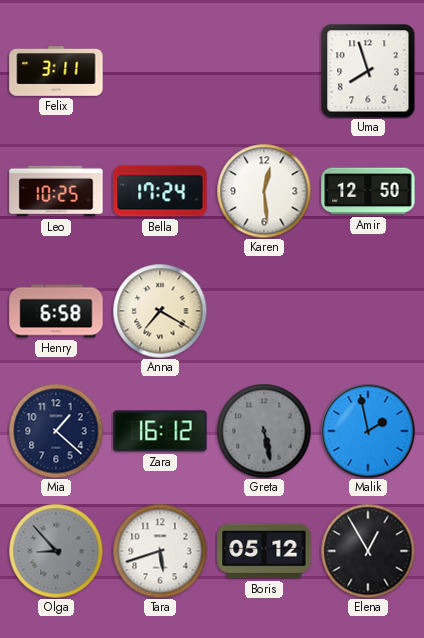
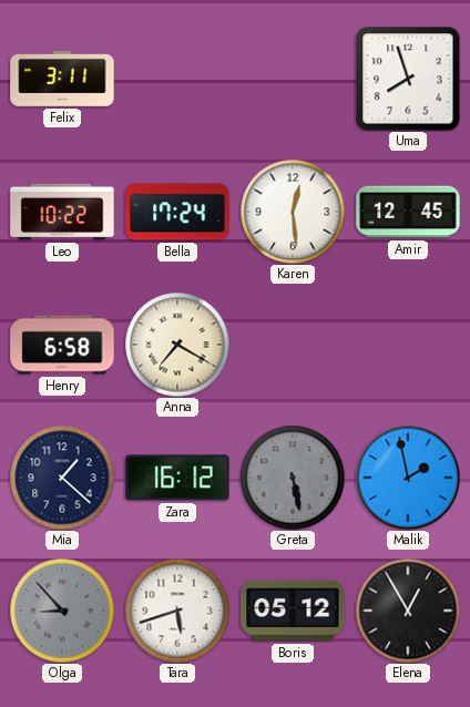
Leo: 10:25 -> 10:22 (62, 212)
Amir: 12:50 -> 12:45 (408, 212)
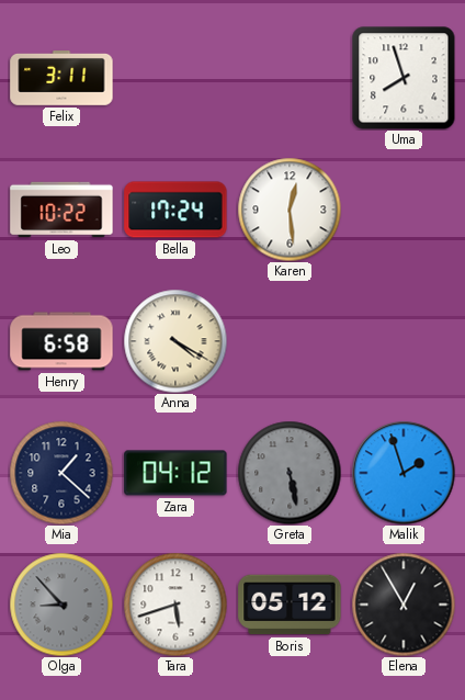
Amir: 12:45 -> none (408, 212)
Anna: 7:20 -> 4:20 (175, 341)
Zara: 16:12 -> 04:12 (175, 473)
Malik: 1:58 -> 1:57 (404, 473)
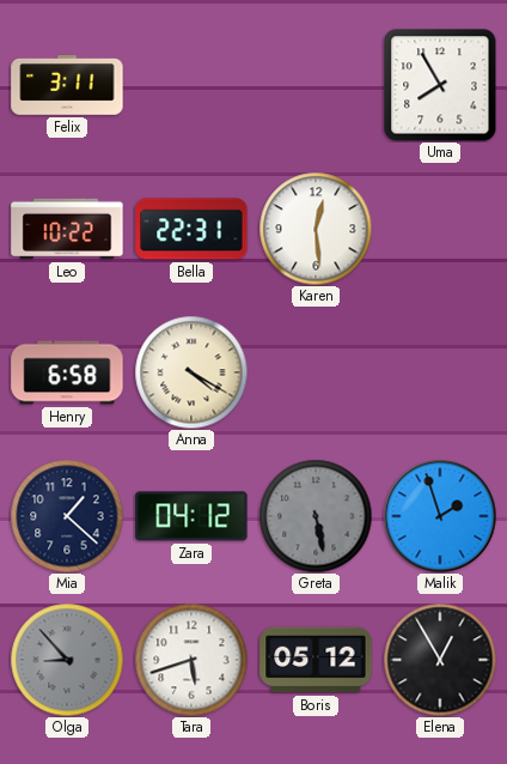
Uma: 7:57 -> 7:55 (440, 85)
Bella: 17:24 -> 22:31 (191, 229)
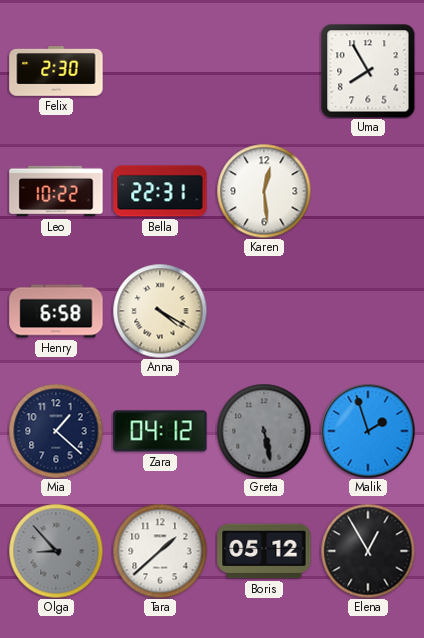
Felix: 3:11 -> 2:30 (56, 72)
Tara: 5:42 -> 1:38 (160, 551)
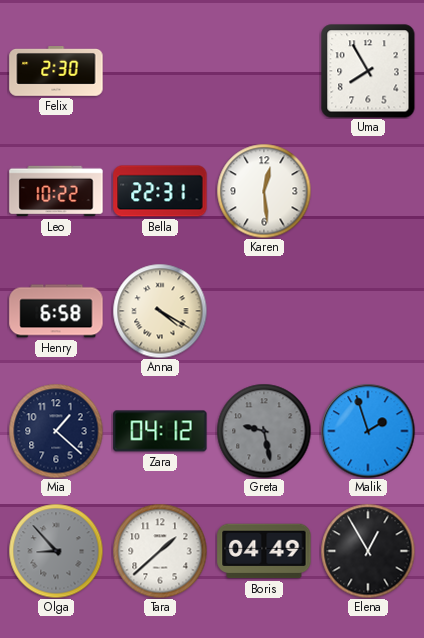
Greta: 5:28 -> 9:28 (264, 431)
Boris: 05:12 -> 04:49 (264, 551)
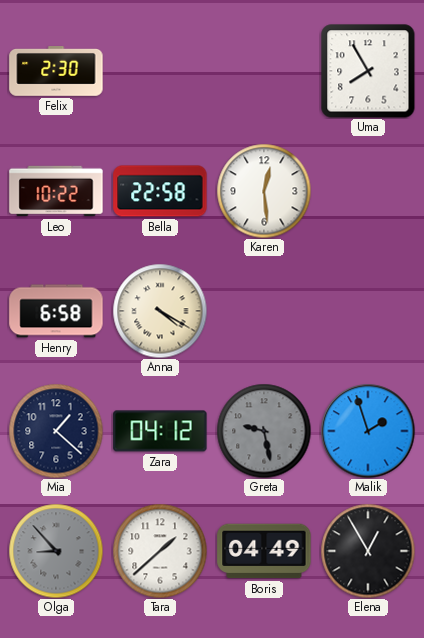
Bella: 22:31 -> 22:58 (160, 191)
